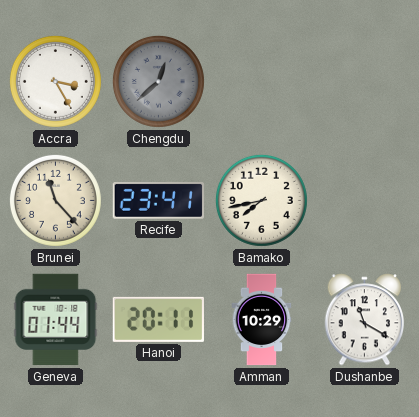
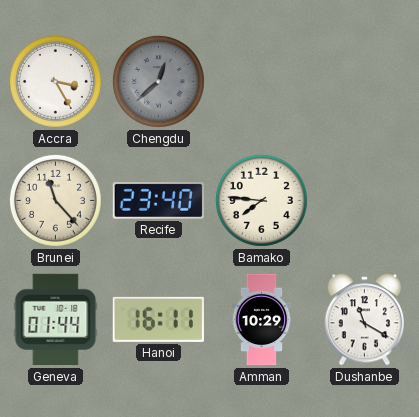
Recife: 23:41 -> 23:40 (158, 201)
Bamako: 7:43 -> 7:46 (261, 200)
Hanoi: 20:11 -> 16:11 (158, 319)
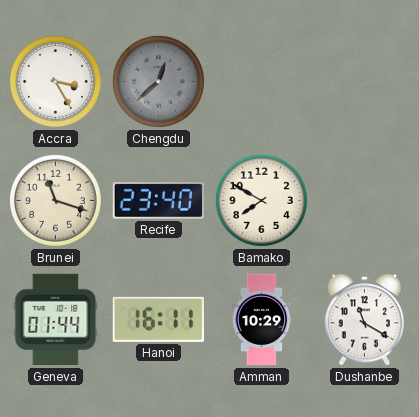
Brunei: 11:23 -> 11:18 (55, 200)
Bamako: 7:46 -> 7:50 (261, 200)
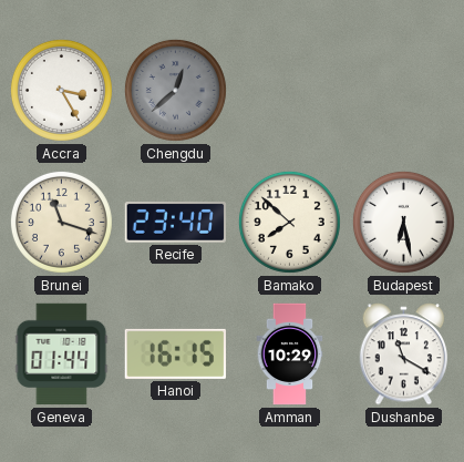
Bamako: 7:50 -> 7:52 (289, 222)
Budapest: none -> 6:28 (403, 222)
Hanoi: 16:11 -> 16:15 (175, 353)
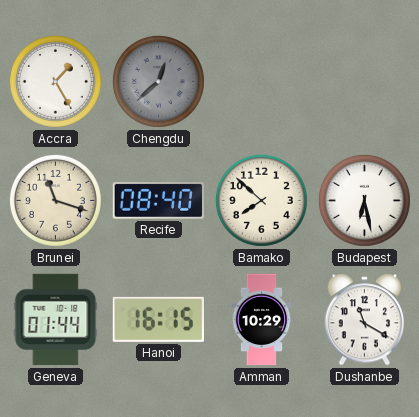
Accra: 3:25 -> 1:25 (55, 81)
Recife: 23:40 -> 08:40 (158, 201)
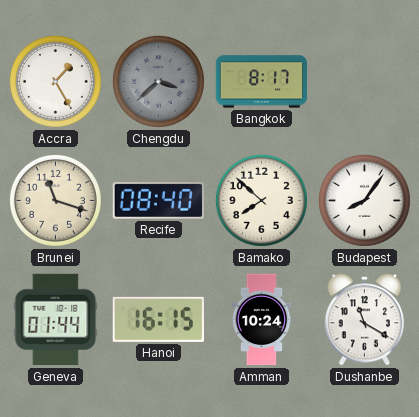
Chengdu: 12:38 -> 3:38 (158, 81)
Bangkok: none -> 8:17 (262, 82)
Budapest: 6:28 -> 8:06 (364, 200)
Amman: 10:29 -> 10:24 (262, 320)
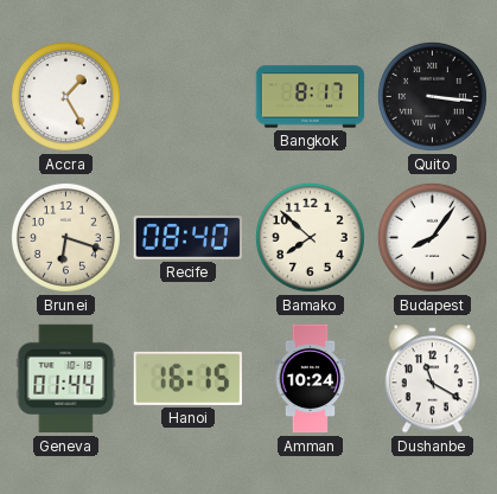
Chengdu: 3:38 -> none (158, 81)
Quito: none -> 3:16 (432, 96)
Brunei: 11:18 -> 6:18 (65, 237)
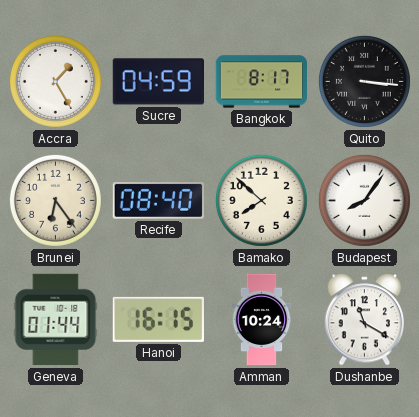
Sucre: none -> 04:59 (158, 82)
Brunei: 6:18 -> 6:24 (55, 200)
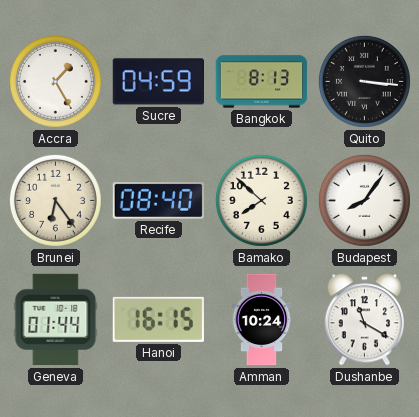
Bangkok: 8:17 -> 8:13 (262, 82)
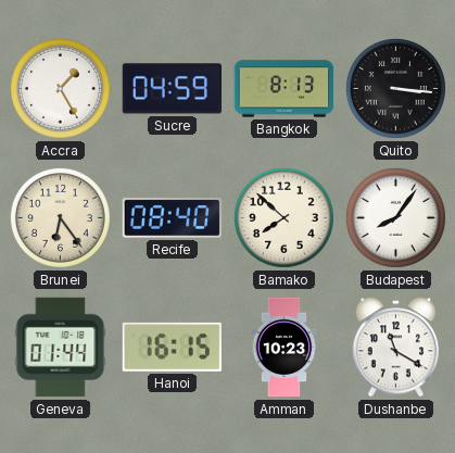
Amman: 10:24 -> 10:23 (285, 348)
